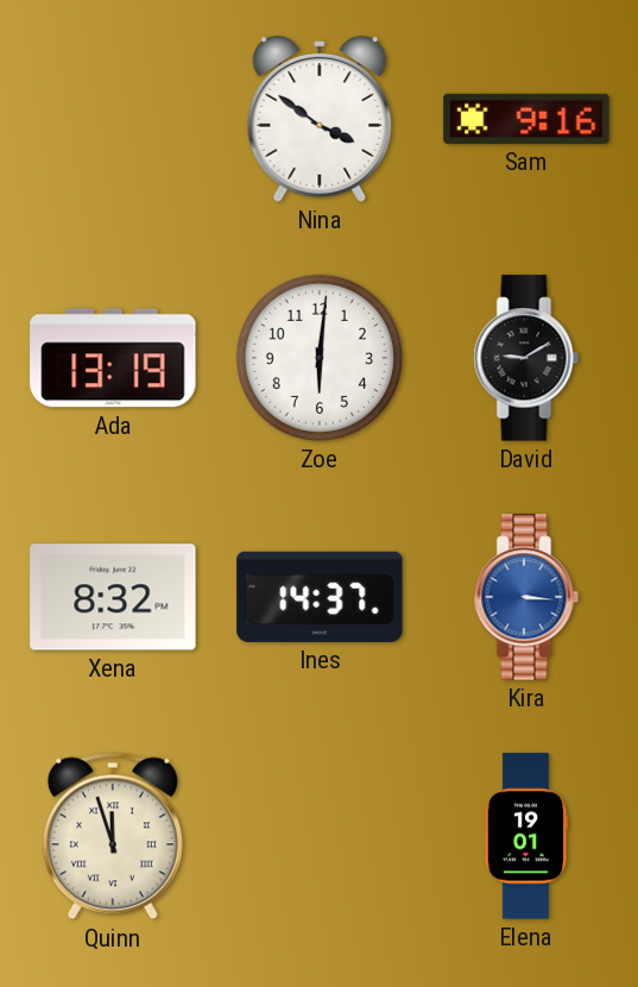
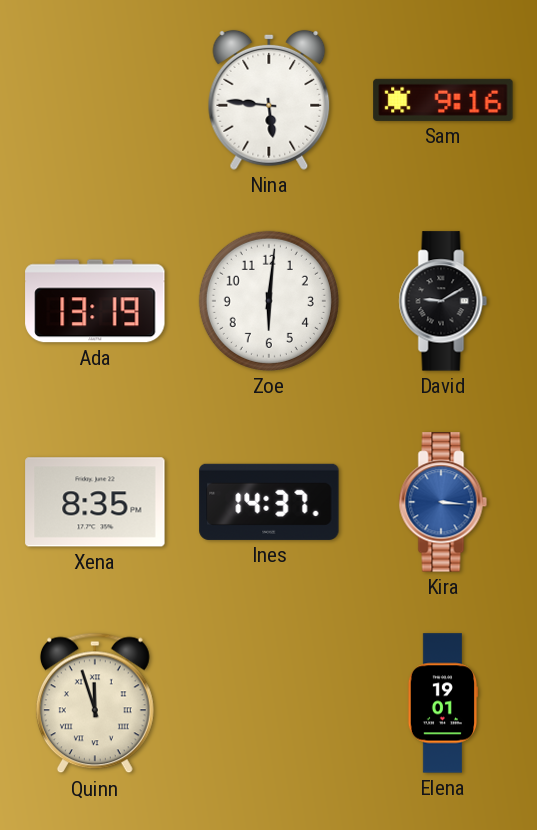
Nina: 3:51 -> 5:46 (269, 100)
Xena: 8:32 -> 8:35 (95, 502)
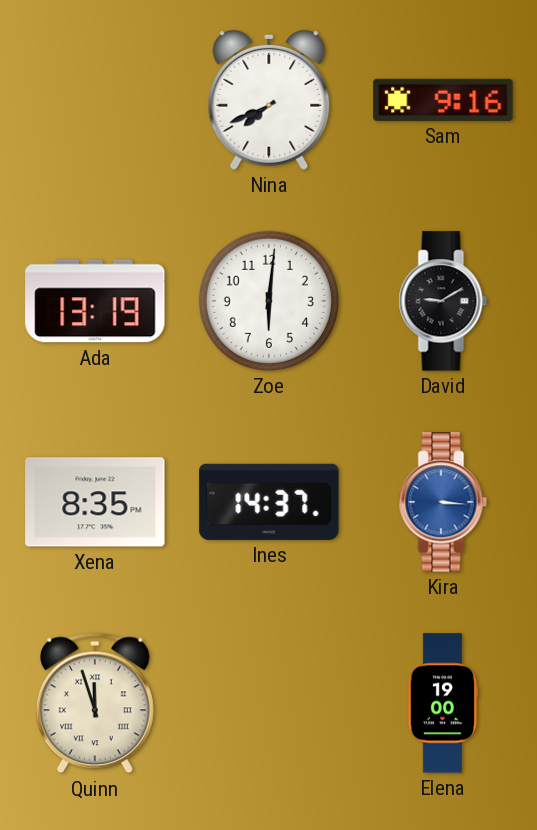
Nina: 5:46 -> 7:41 (269, 100)
Elena: 19:01 -> 19:00 (443, 703)
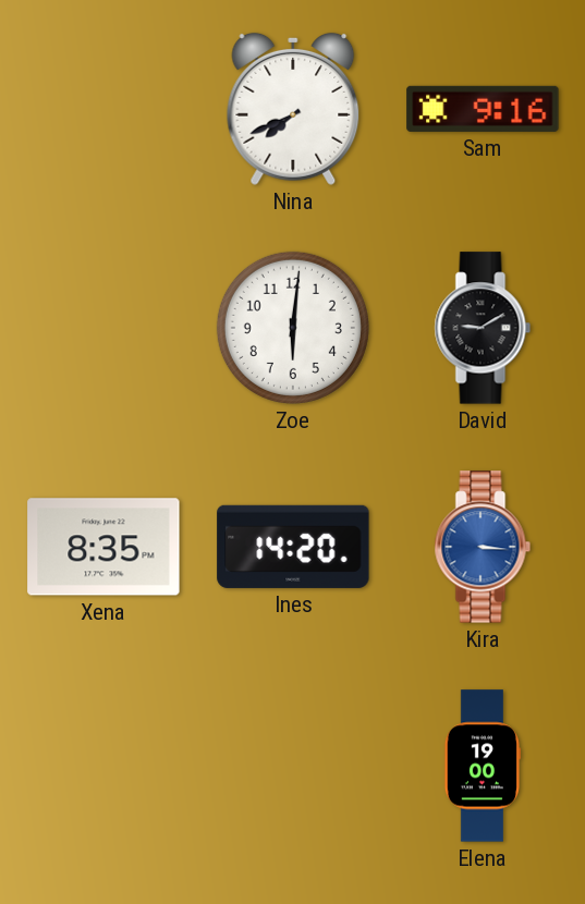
Ada: 13:19 -> none (95, 301)
Ines: 14:37 -> 14:20 (293, 547)
Quinn: 11:57 -> none (95, 703)
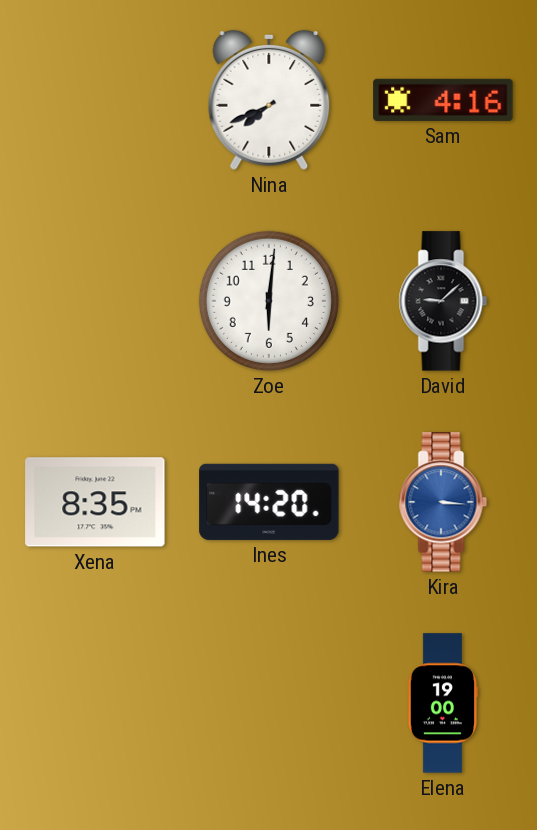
Sam: 9:16 -> 4:16 (443, 100)
David: 9:10 -> 9:08 (443, 301)
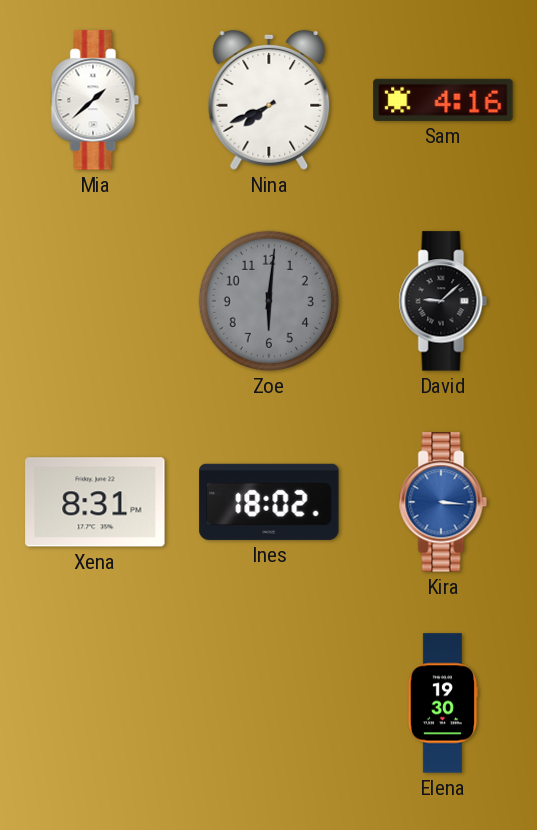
Mia: none -> 1:38 (95, 100)
Zoe dial: white -> grey (269, 301)
Xena: 8:35 -> 8:31 (95, 502)
Ines: 14:20 -> 18:02 (269, 502)
Elena: 19:00 -> 19:30 (443, 703)
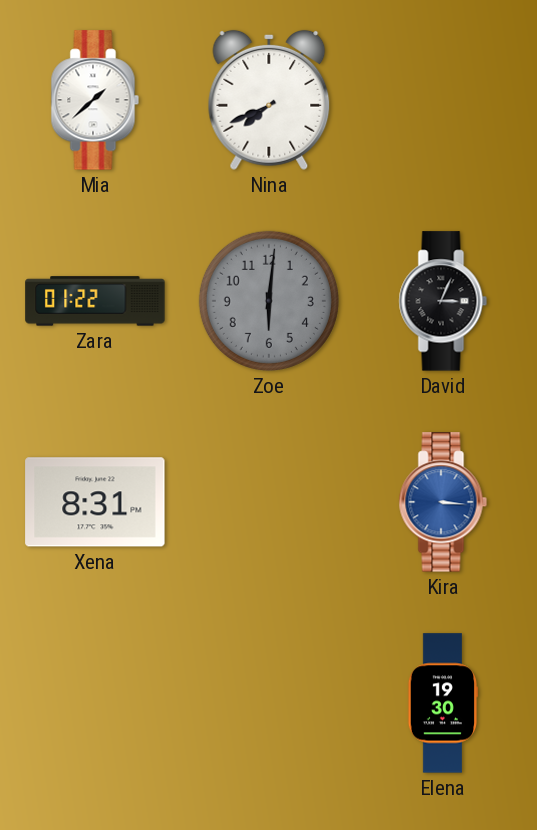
Sam: 4:16 -> none (443, 100)
Zara: none -> 01:22 (95, 301)
David: 9:08 -> 3:04 (443, 301)
Ines: 18:02 -> none (269, 502)
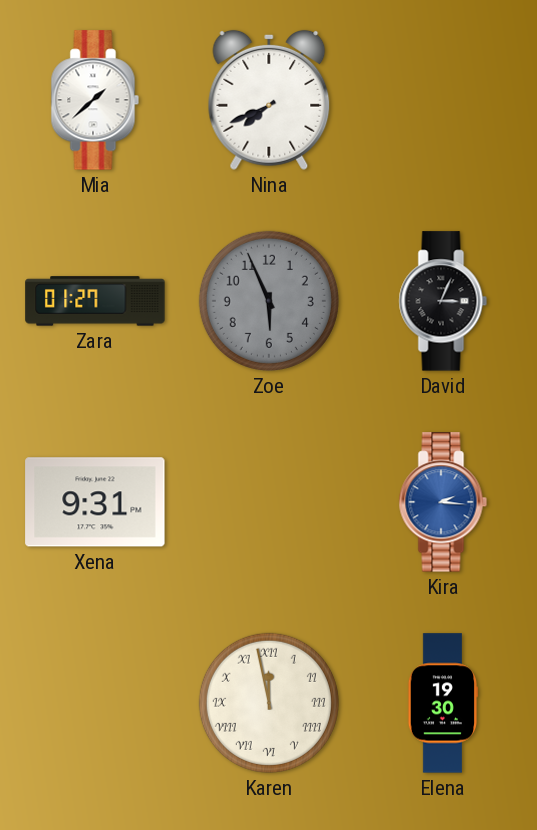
Zara: 01:22 -> 01:27 (95, 301)
Zoe: 6:01 -> 5:56 (269, 301)
Xena: 8:31 -> 9:31 (95, 502)
Kira: 3:16 -> 2:16 (443, 502)
Karen: none -> 11:58 (269, 703)
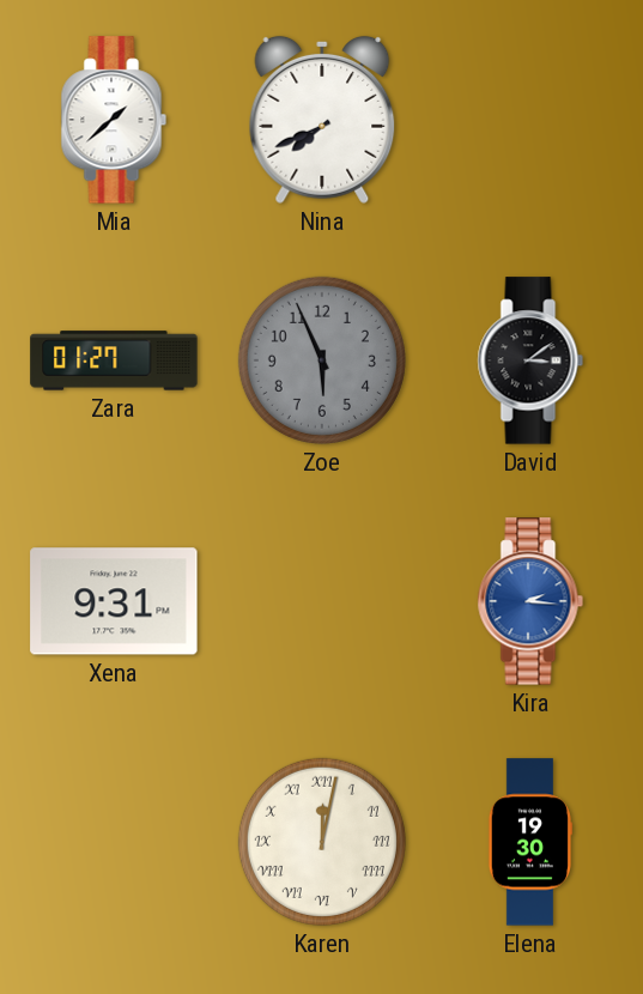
David: 3:04 -> 3:09 (530, 360)
Karen: 11:58 -> 12:02 (322, 842)
